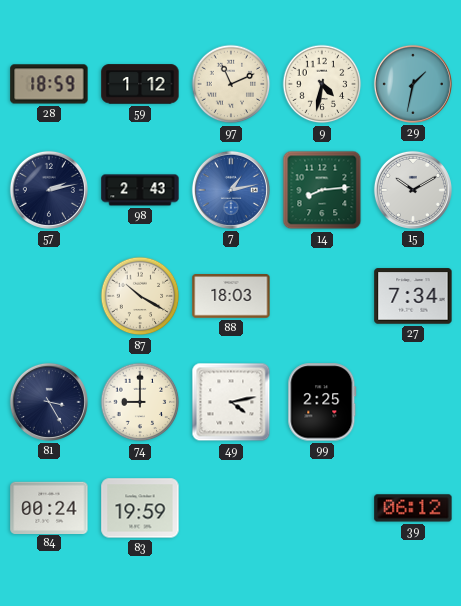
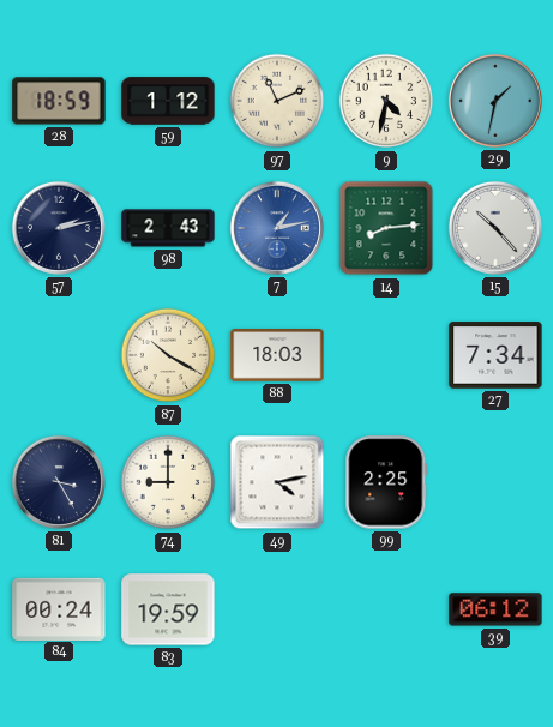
15: 10:10 -> 10:23 (495, 228)
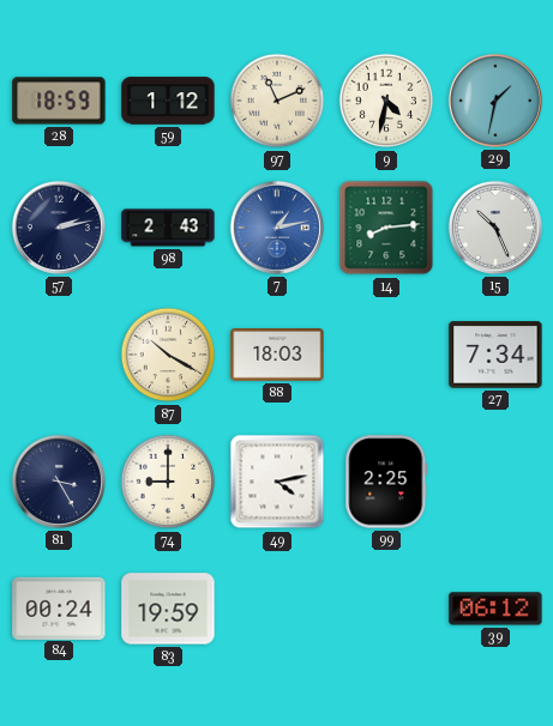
15: 10:23 -> 10:26 (495, 228)
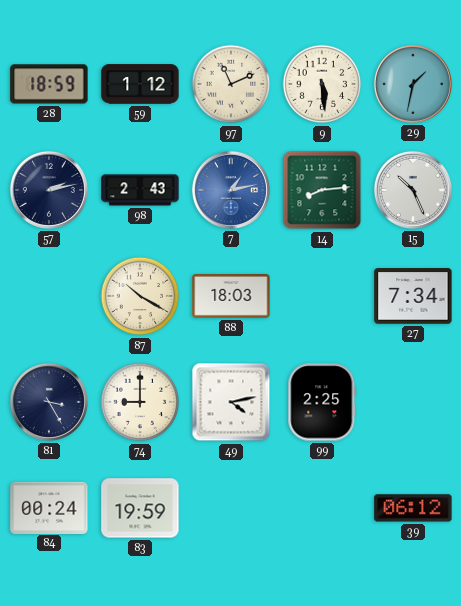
9: 4:32 -> 5:29 (322, 84)
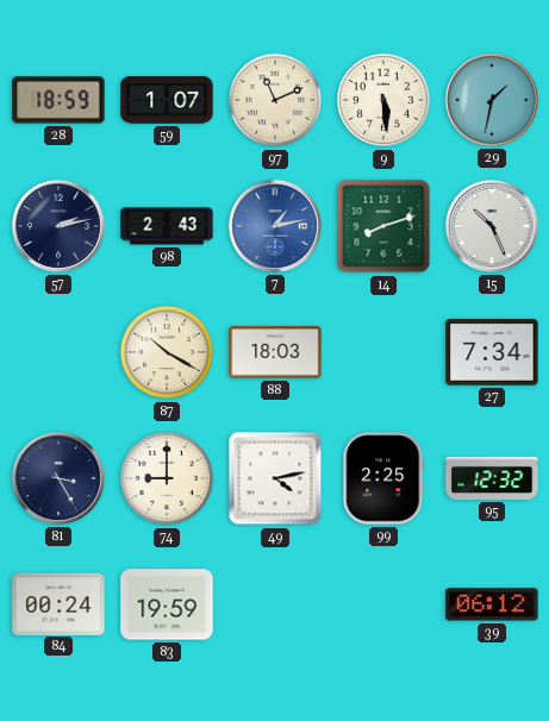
59: 1:12 -> 1:07 (167, 100)
14: 8:14 -> 8:12 (383, 226)
95: none -> 12:32 (492, 478)
